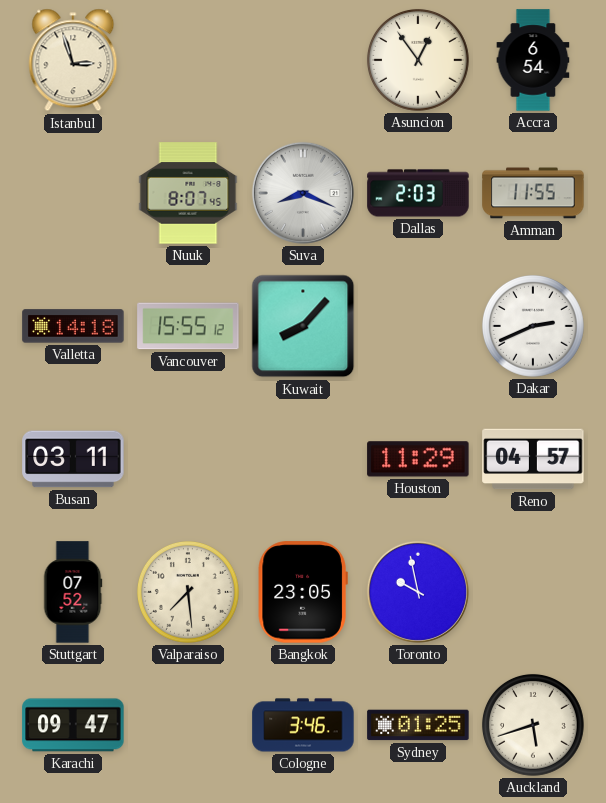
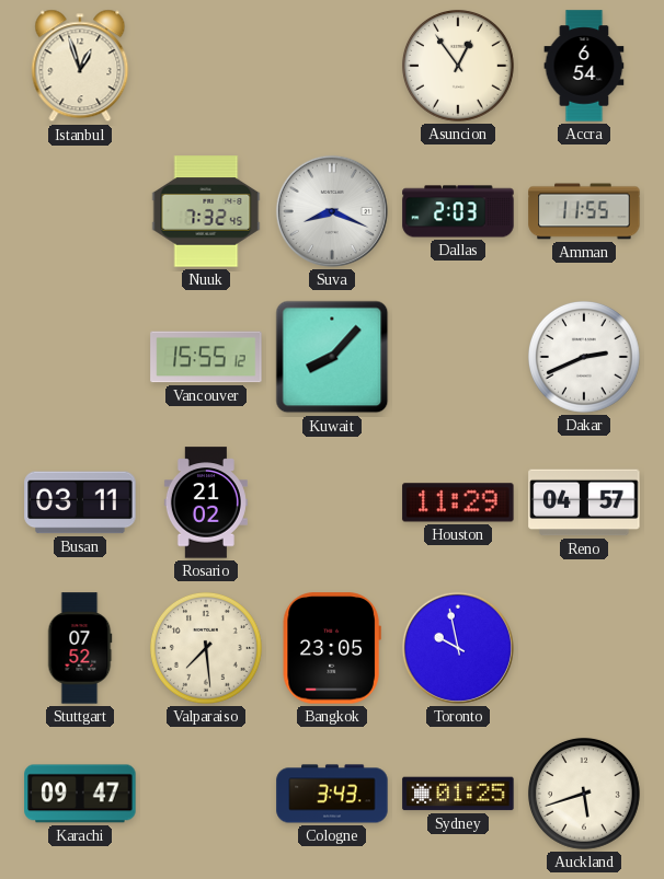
Istanbul: 2:57 -> 12:57 (80, 66)
Nuuk: 8:07 -> 7:32 (206, 211)
Valletta: 14:18 -> none (73, 326)
Rosario: none -> 21:02 (206, 502)
Cologne: 3:46 -> 3:43 (332, 794)
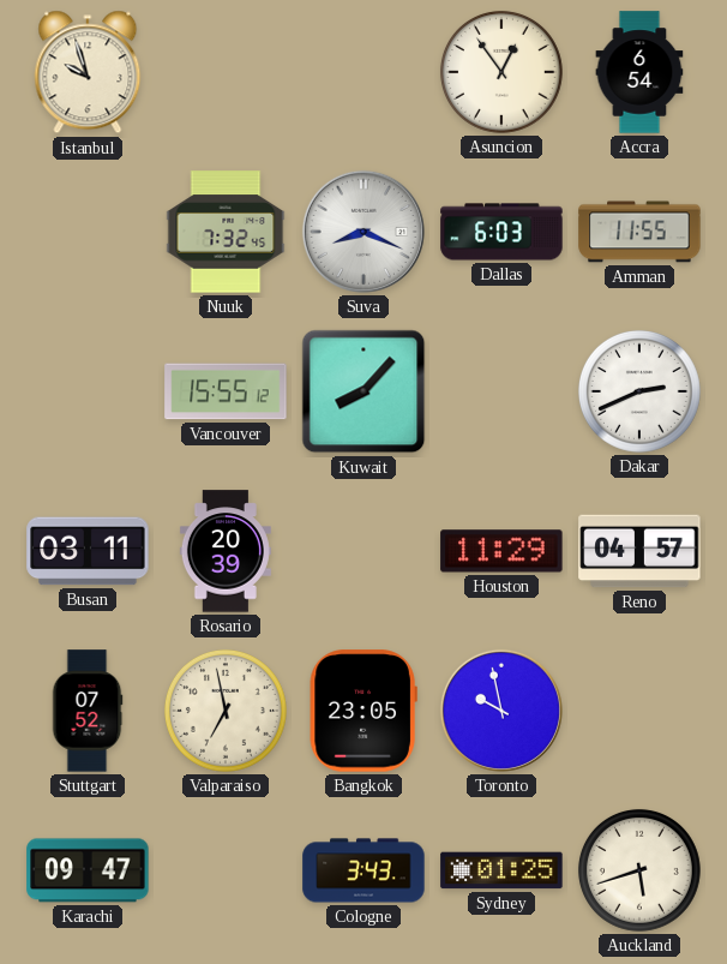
Istanbul: 12:57 -> 9:57 (88, 72)
Dallas: 2:03 -> 6:03 (501, 232)
Rosario: 21:02 -> 20:39 (226, 551)
Valparaiso: 7:29 -> 6:58 (226, 711)
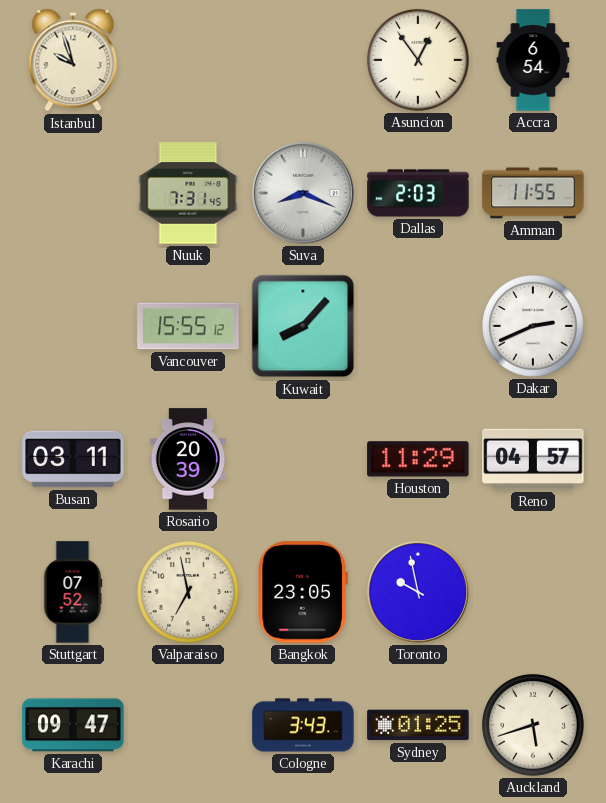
Nuuk: 7:32 -> 7:31 (188, 193)
Dallas: 6:03 -> 2:03 (418, 193)
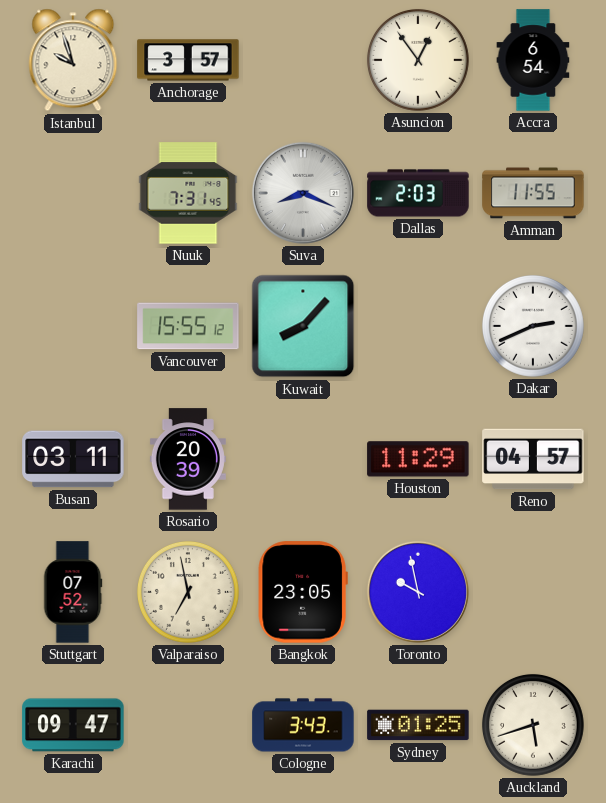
Anchorage: none -> 3:57 (188, 60)
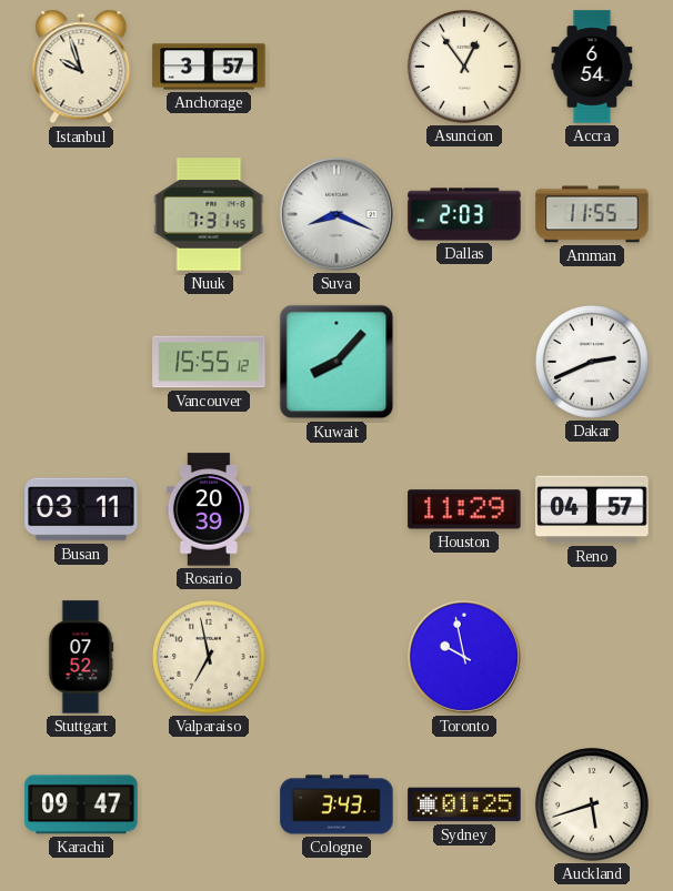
Bangkok: 23:05 -> none (303, 592)
